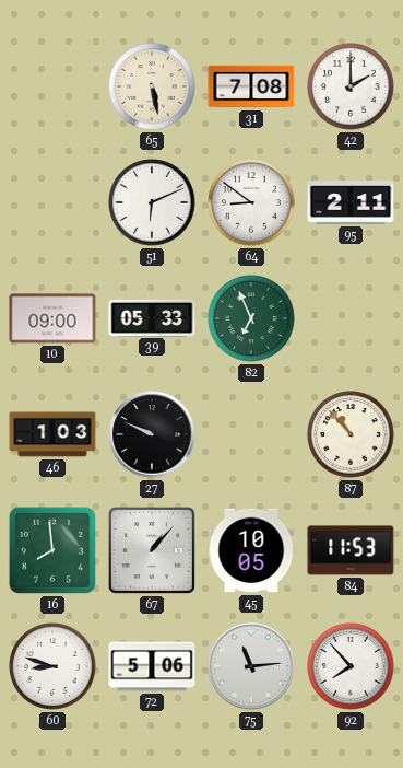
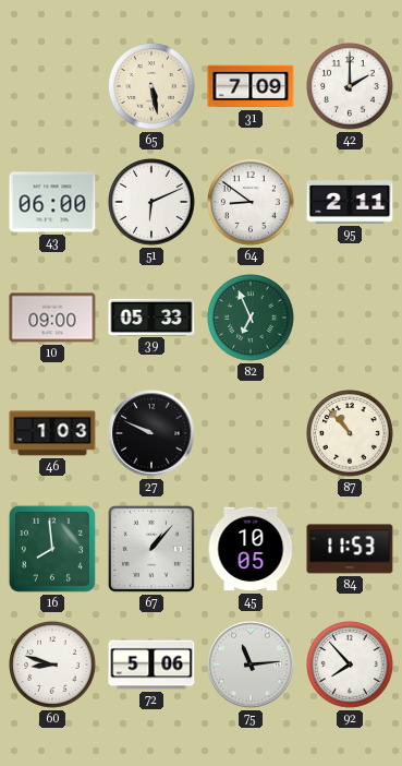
31: 7:08 -> 7:09 (251, 86)
43: none -> 06:00 (52, 202)
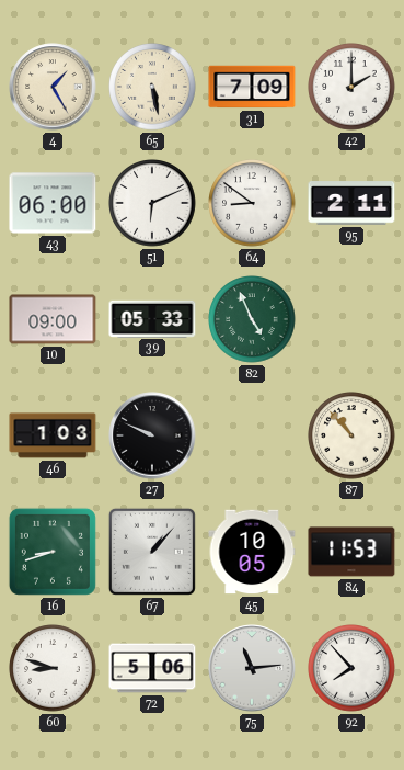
4: none -> 1:25 (53, 87)
82: 6:56 -> 4:56 (252, 319)
16: 7:59 -> 8:42 (53, 552)
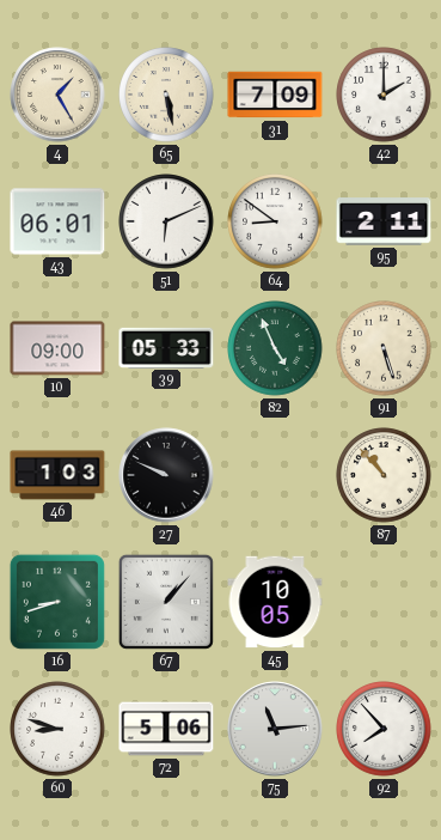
43: 06:00 -> 06:01 (57, 221)
91: none -> 5:27 (384, 348)
84: 11:53 -> none (351, 552)
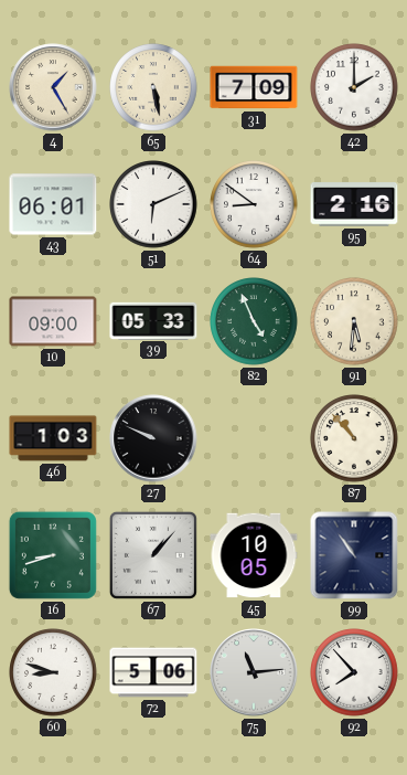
95: 2:11 -> 2:16 (354, 204)
91: 5:27 -> 5:31 (354, 321)
99: none -> 10:54 (354, 555)
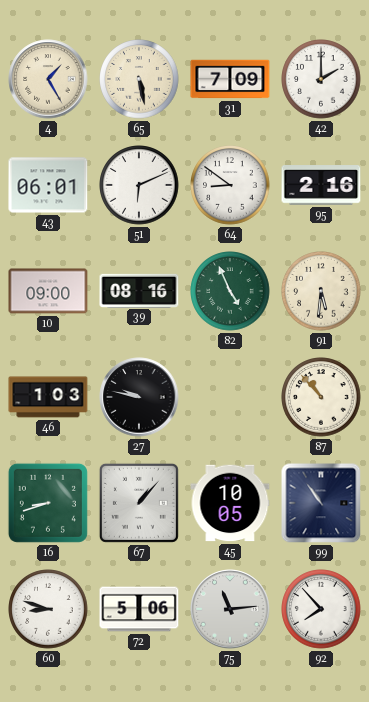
39: 05:33 -> 08:16 (139, 290)
27: 9:49 -> 9:47 (139, 397)
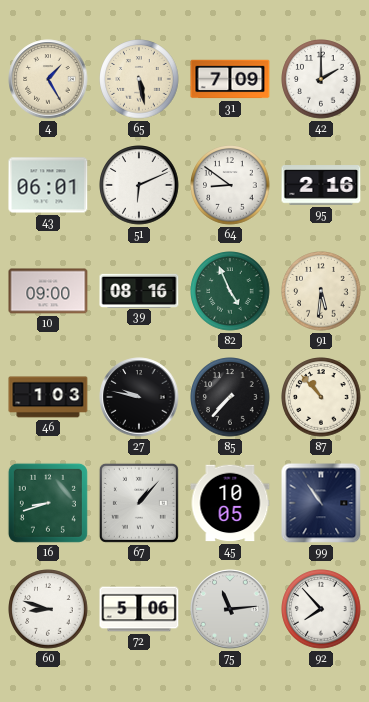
85: none -> 7:37 (230, 397)
